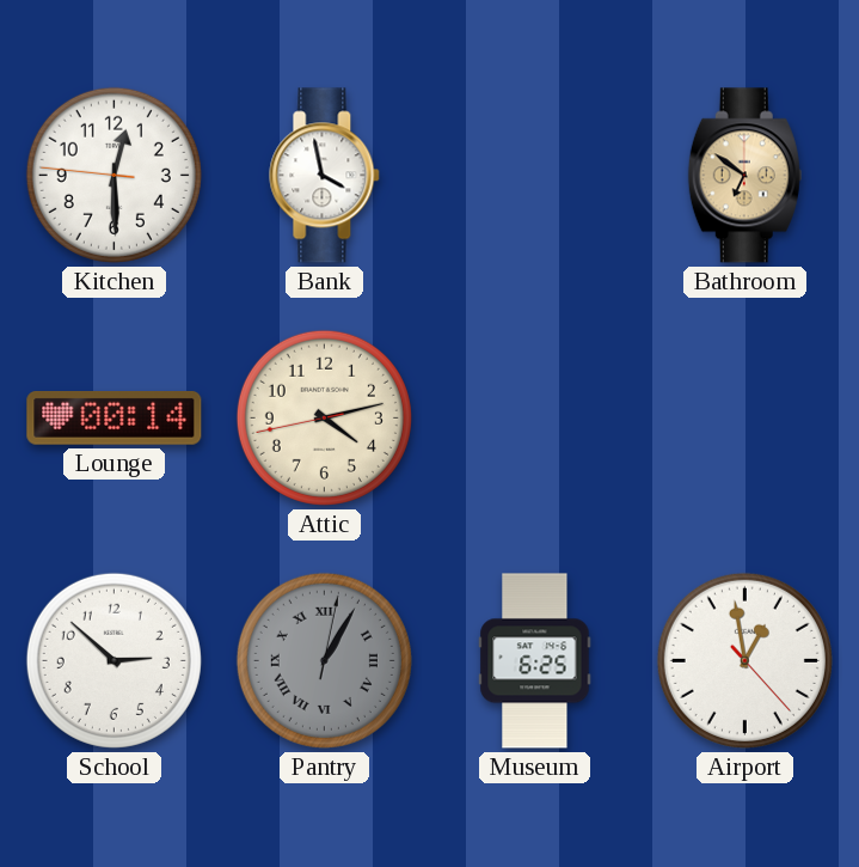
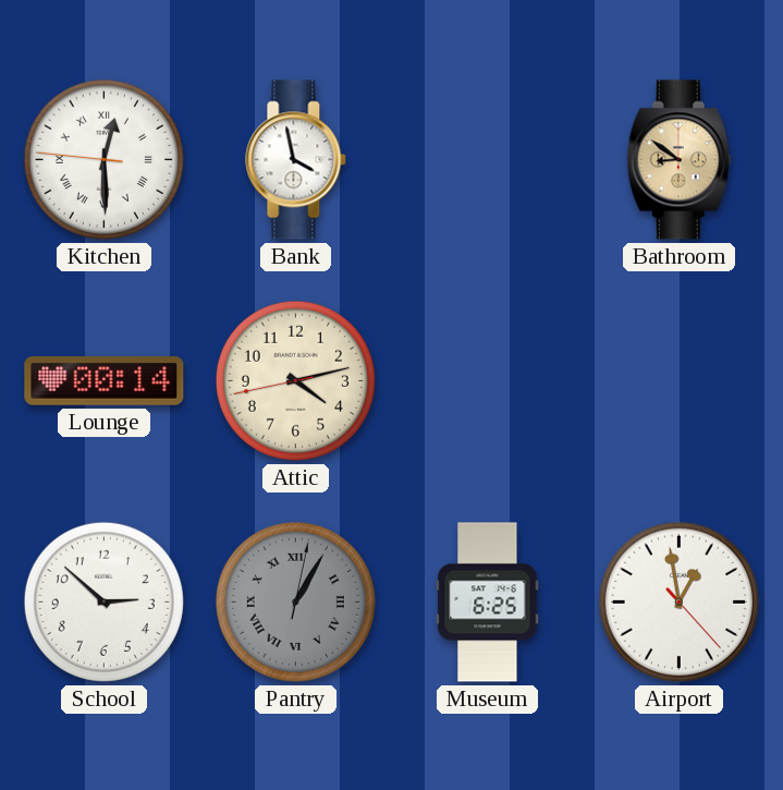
Kitchen numerals: Arabic -> Roman (103, 159)
Bathroom: 6:51 -> 8:51 (678, 160)
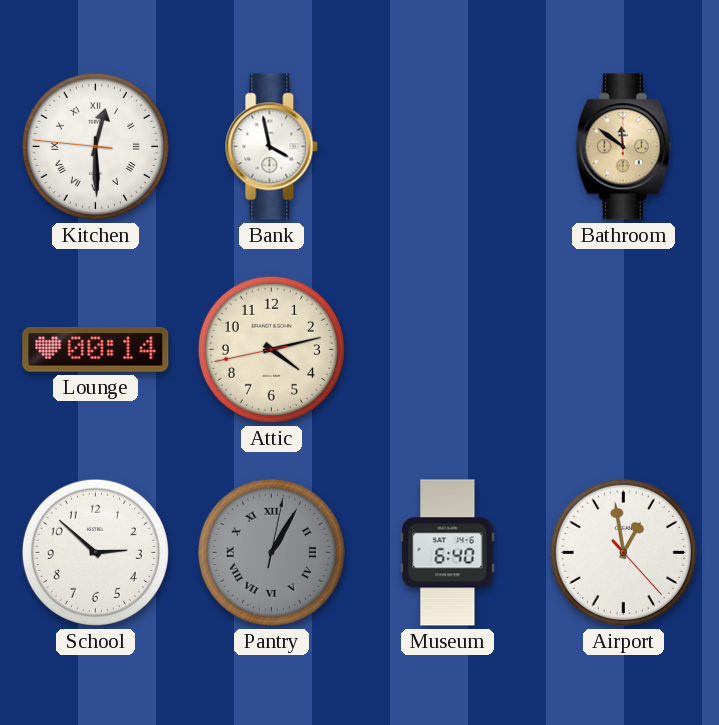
Bathroom: 8:51 -> 11:51 (623, 147)
Museum: 6:25 -> 6:40 (448, 553)
